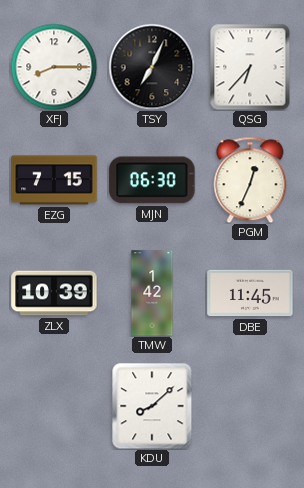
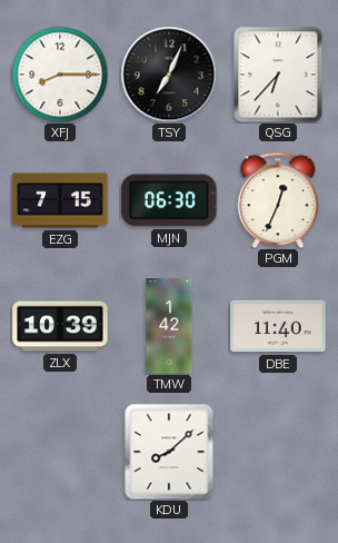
DBE: 11:45 -> 11:40 (278, 326)
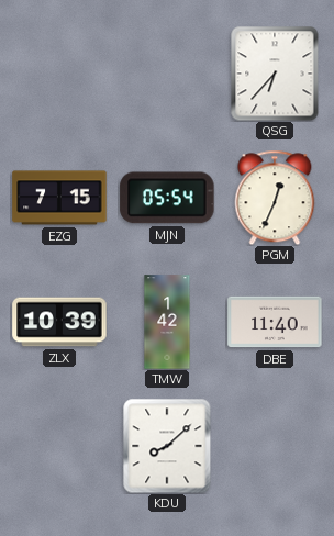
XFJ: 8:15 -> none (60, 75)
TSY: 7:04 -> none (169, 75)
MJN: 06:30 -> 05:54 (167, 198)
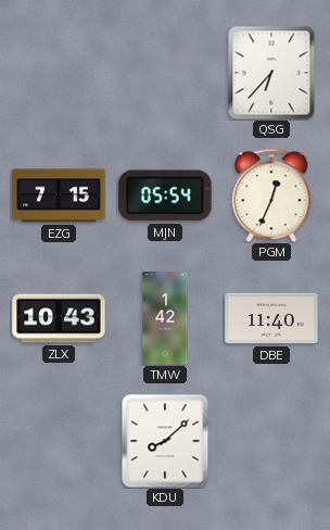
ZLX: 10:39 -> 10:43 (59, 318)
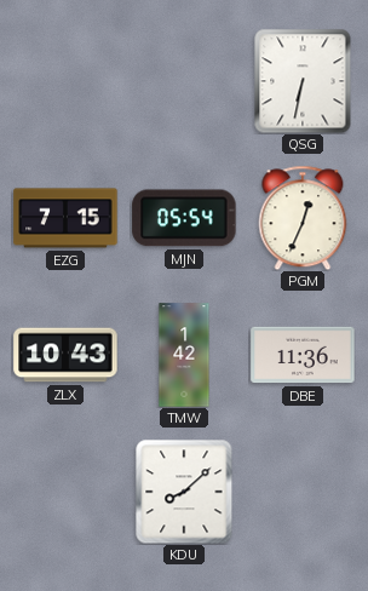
QSG: 6:37 -> 6:32 (303, 81)
DBE: 11:40 -> 11:36 (303, 355)
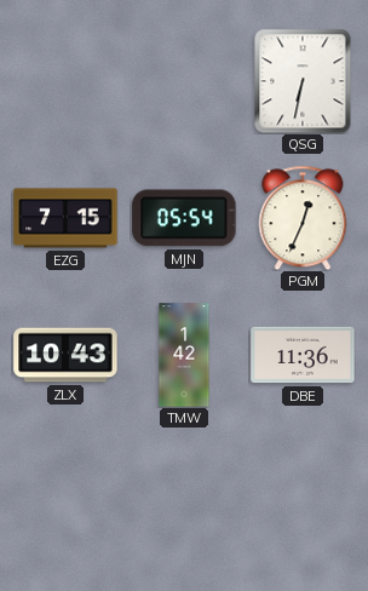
KDU: 8:08 -> none (184, 492)
